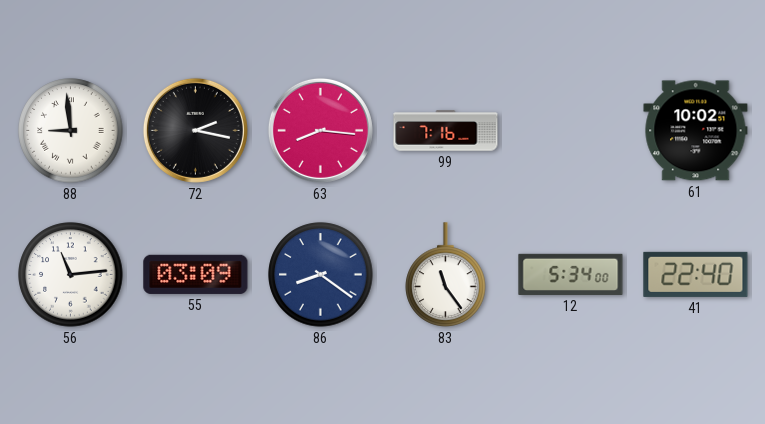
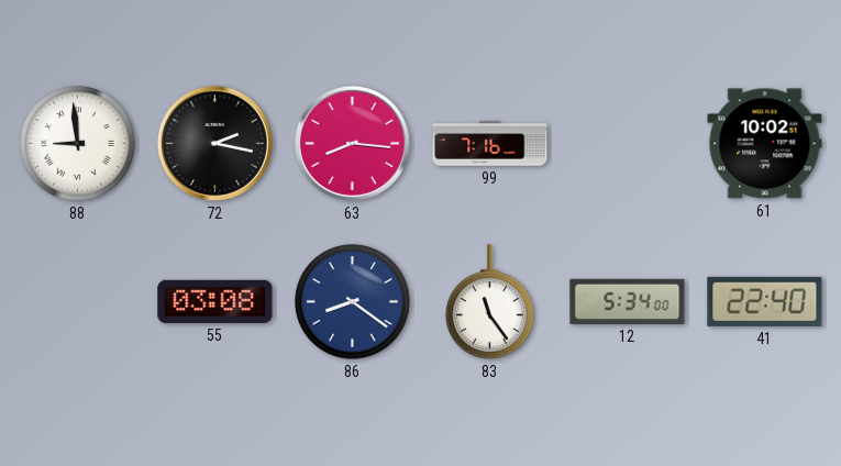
56: 11:14 -> none (71, 275)
55: 03:09 -> 03:08 (215, 301)
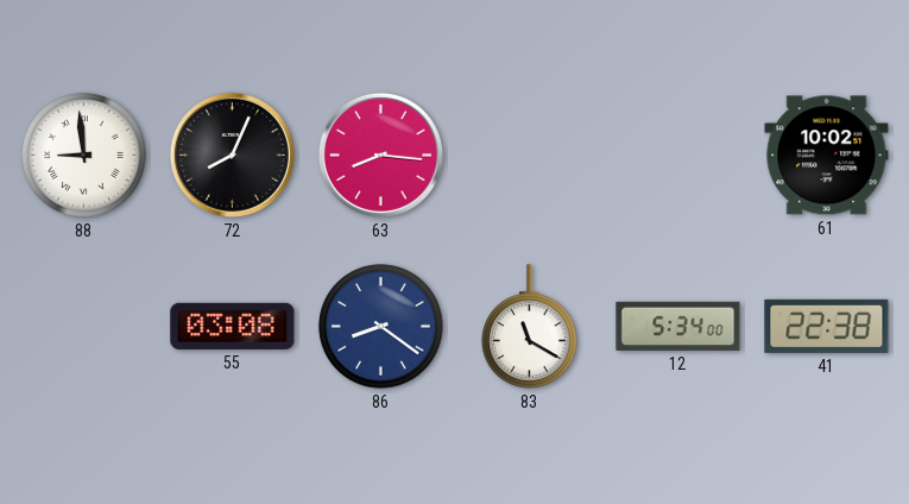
72: 2:17 -> 8:04 (232, 155)
99: 7:16 -> none (490, 144)
83: 11:24 -> 11:20 (530, 327)
41: 22:40 -> 22:38 (827, 326)
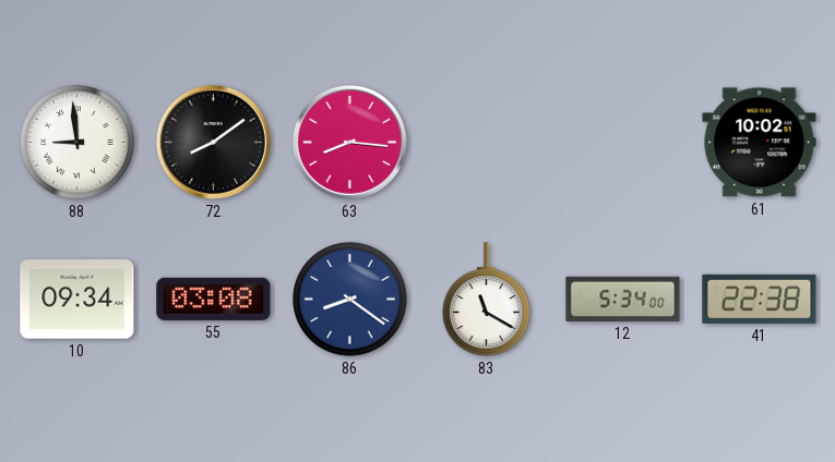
72: 8:04 -> 8:09 (213, 142)
10: none -> 09:34 (77, 300)
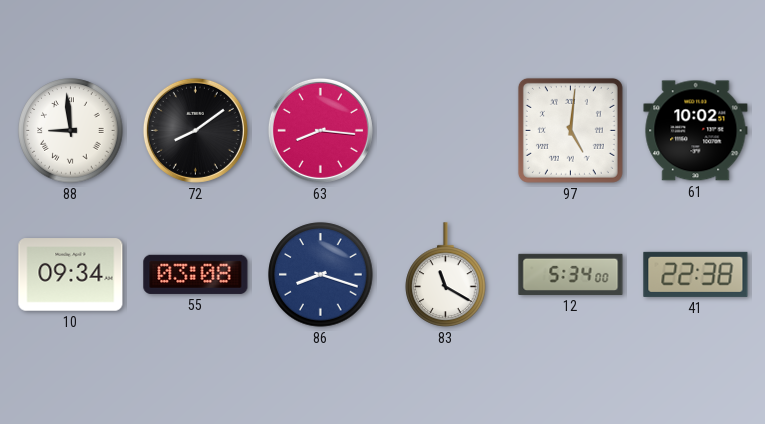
97: none -> 5:01 (570, 130)
86: 8:21 -> 8:18 (321, 275)
